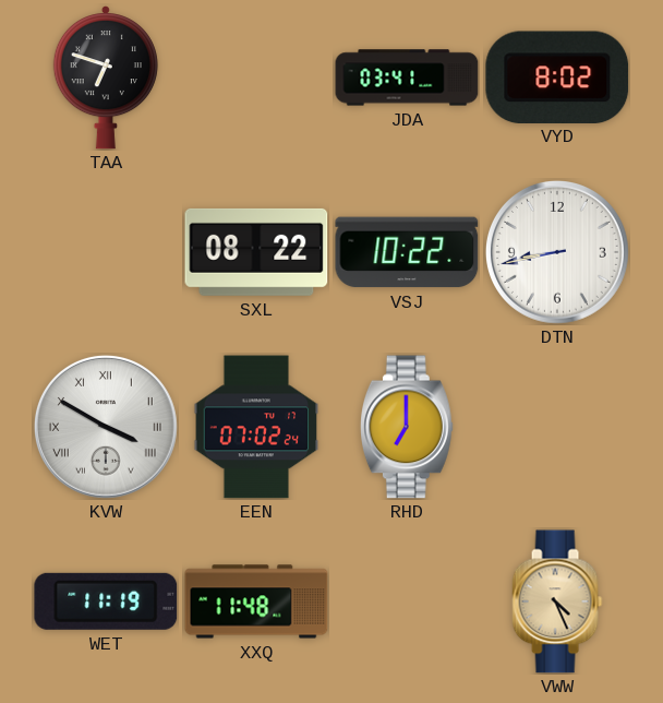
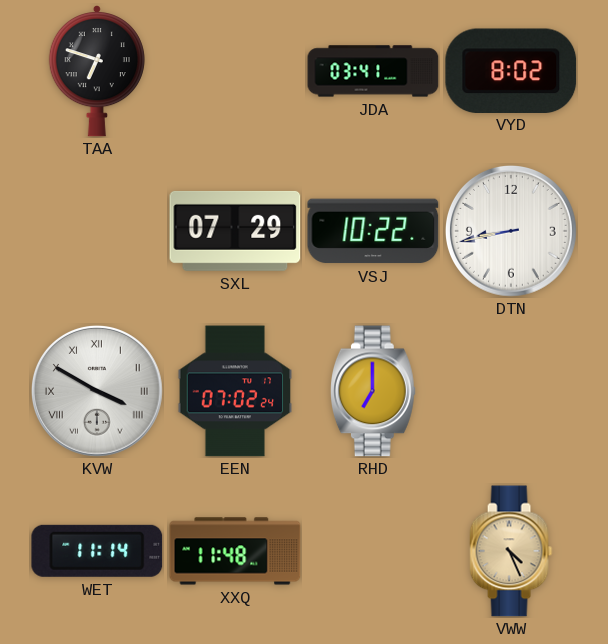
SXL: 08:22 -> 07:29 (235, 231)
WET: 11:19 -> 11:14 (97, 551)
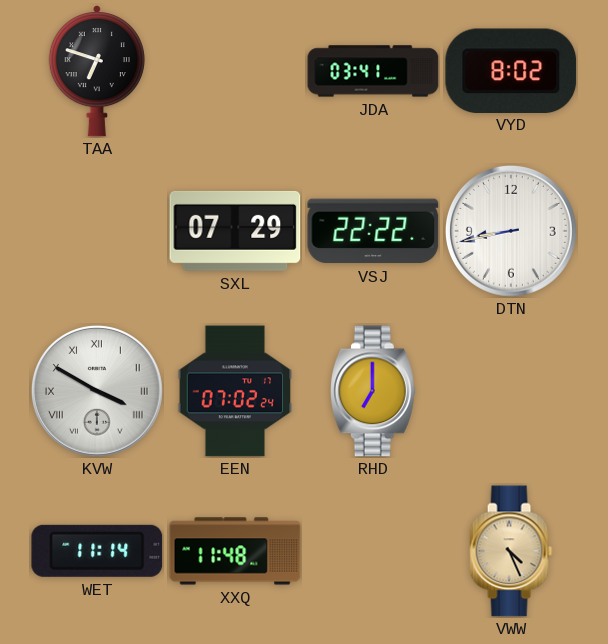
VSJ: 10:22 -> 22:22 (373, 231)
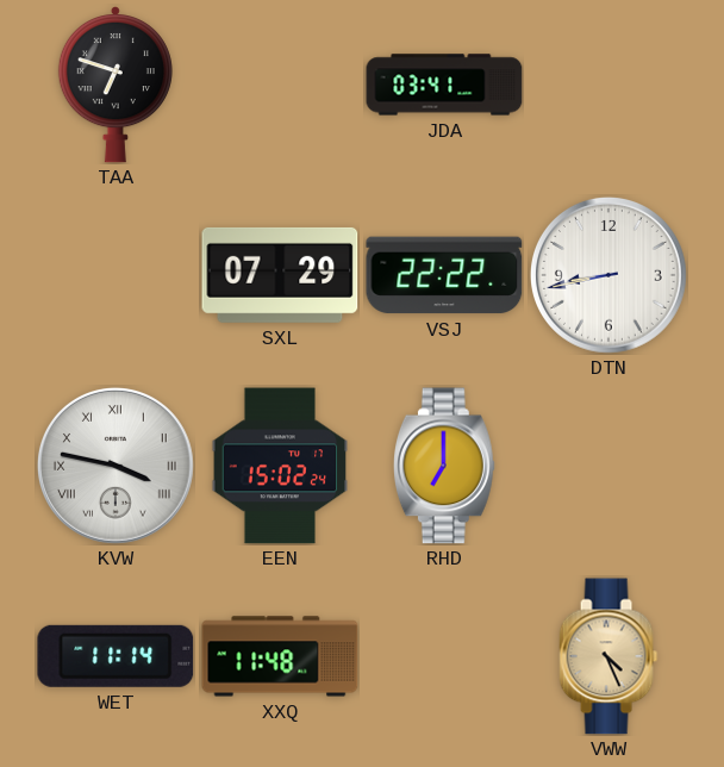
VYD: 8:02 -> none (511, 70)
KVW: 3:50 -> 3:47 (116, 466)
EEN: 07:02 -> 15:02 (280, 466)
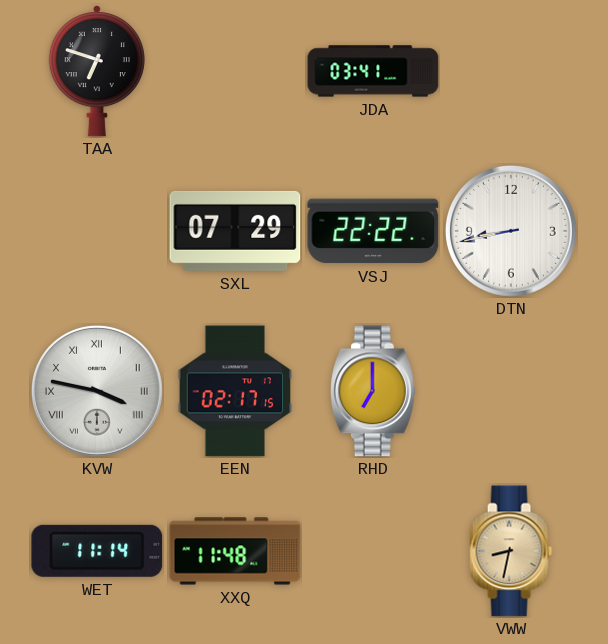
EEN: 15:02 -> 02:17 (235, 391)
VWW: 4:26 -> 8:32 (511, 551)
